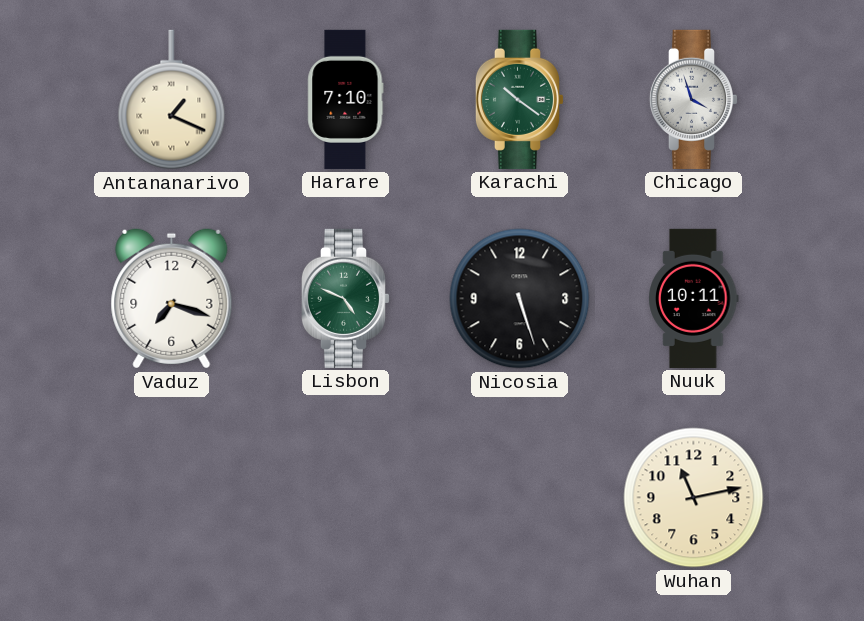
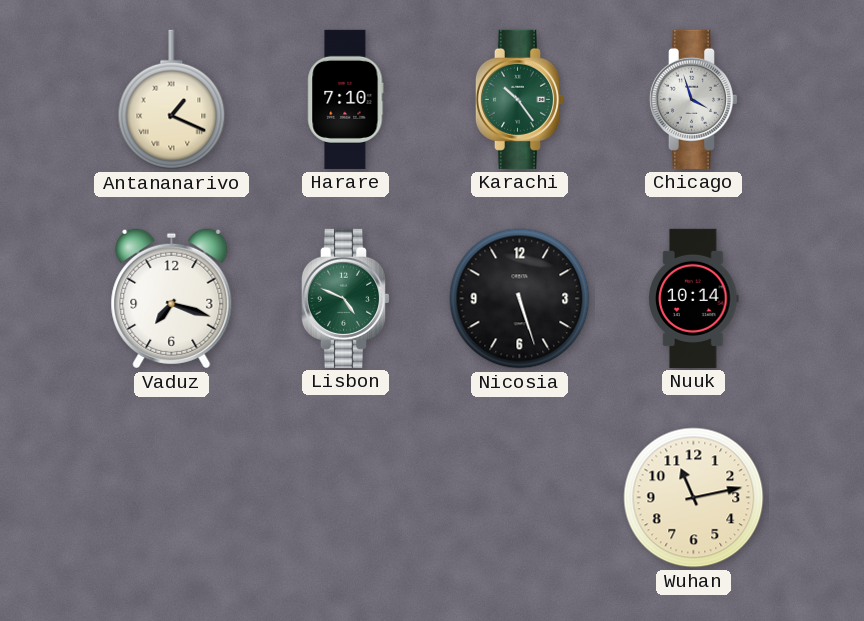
Karachi: 10:21 -> 10:24 (519, 99)
Nuuk: 10:11 -> 10:14 (694, 298)
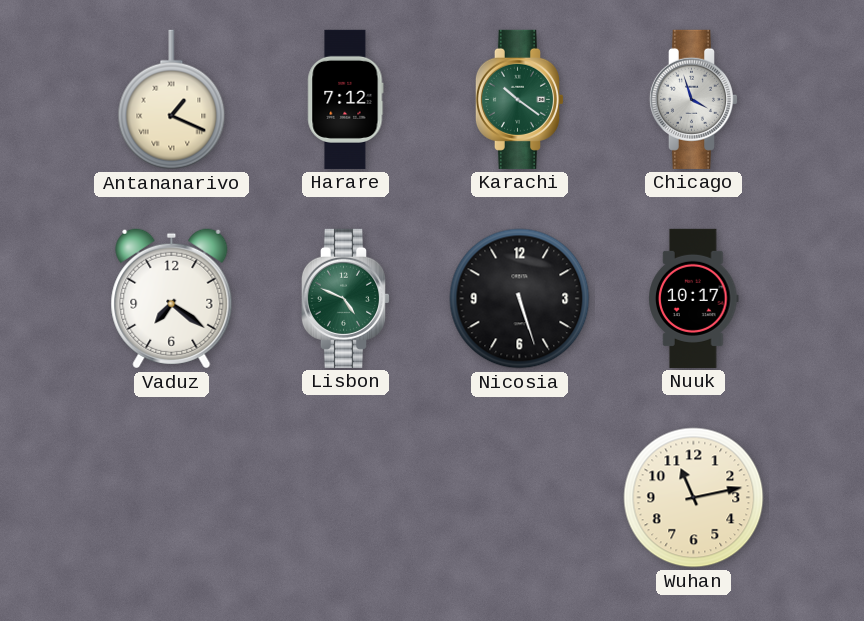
Harare: 7:10 -> 7:12 (346, 99)
Karachi: 10:24 -> 10:21 (519, 99)
Vaduz: 7:18 -> 7:21 (172, 299)
Nuuk: 10:14 -> 10:17 (694, 298)
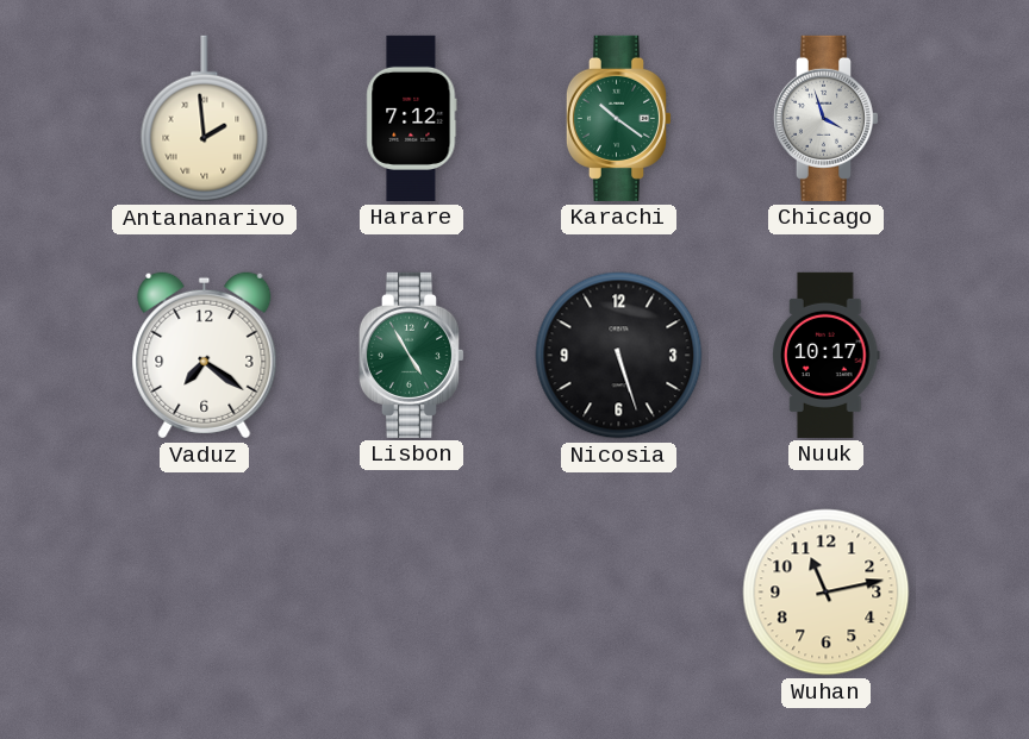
Antananarivo: 1:19 -> 1:59 (205, 119)
Lisbon: 4:49 -> 4:55 (411, 355)
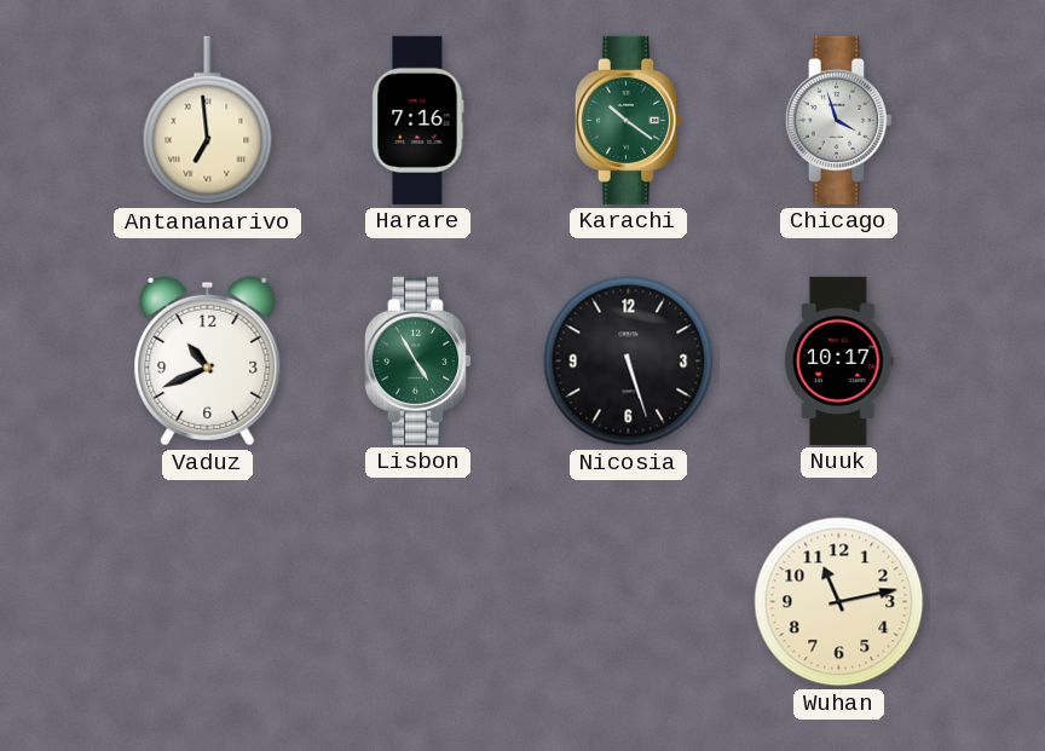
Antananarivo: 1:59 -> 6:59 (208, 121)
Harare: 7:12 -> 7:16 (418, 120)
Vaduz: 7:21 -> 10:41 (208, 362)
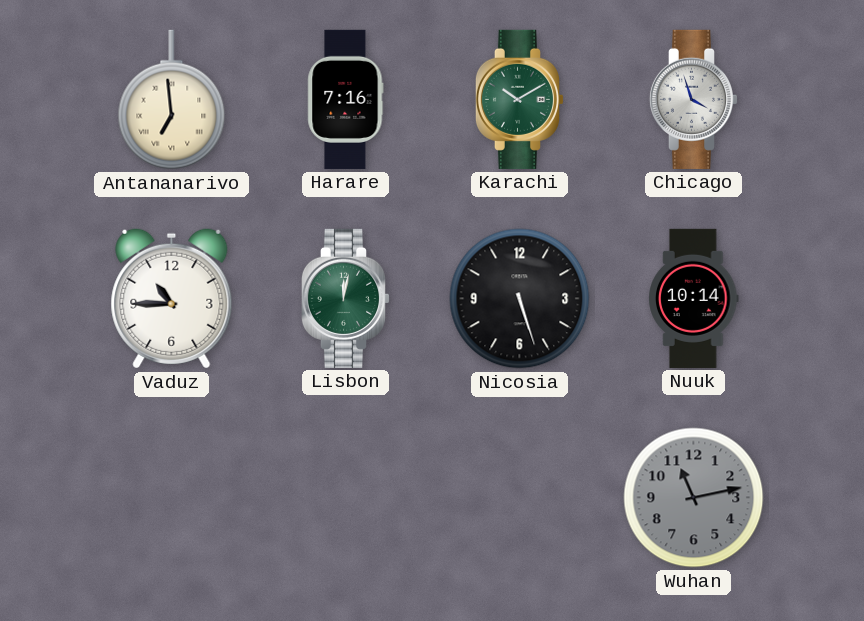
Karachi: 10:21 -> 10:10 (519, 99)
Vaduz: 10:41 -> 10:45 (172, 299)
Lisbon: 4:55 -> 12:02 (345, 298)
Nuuk: 10:17 -> 10:14 (694, 298)
Wuhan dial: cream -> grey (694, 498)
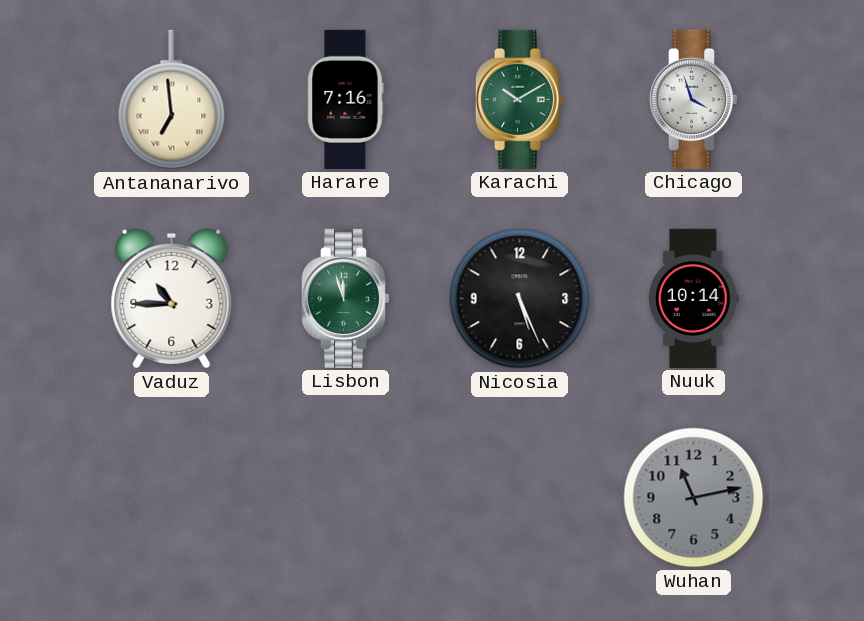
Lisbon: 12:02 -> 11:57 (345, 298)
Nicosia: 5:27 -> 5:26 (520, 299)
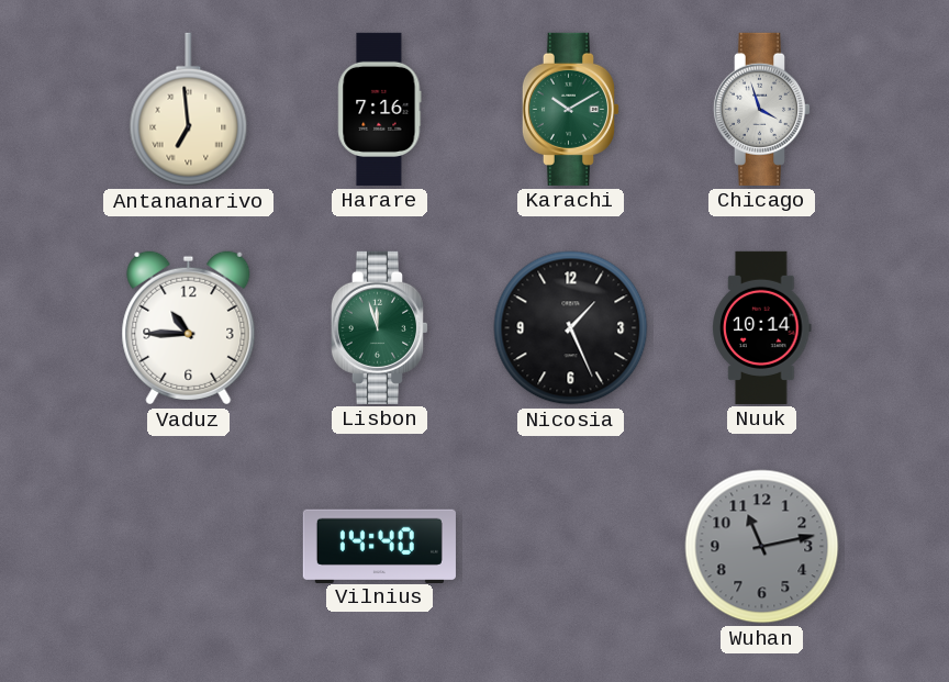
Nicosia: 5:26 -> 1:26 (571, 328)
Vilnius: none -> 14:40 (379, 546)
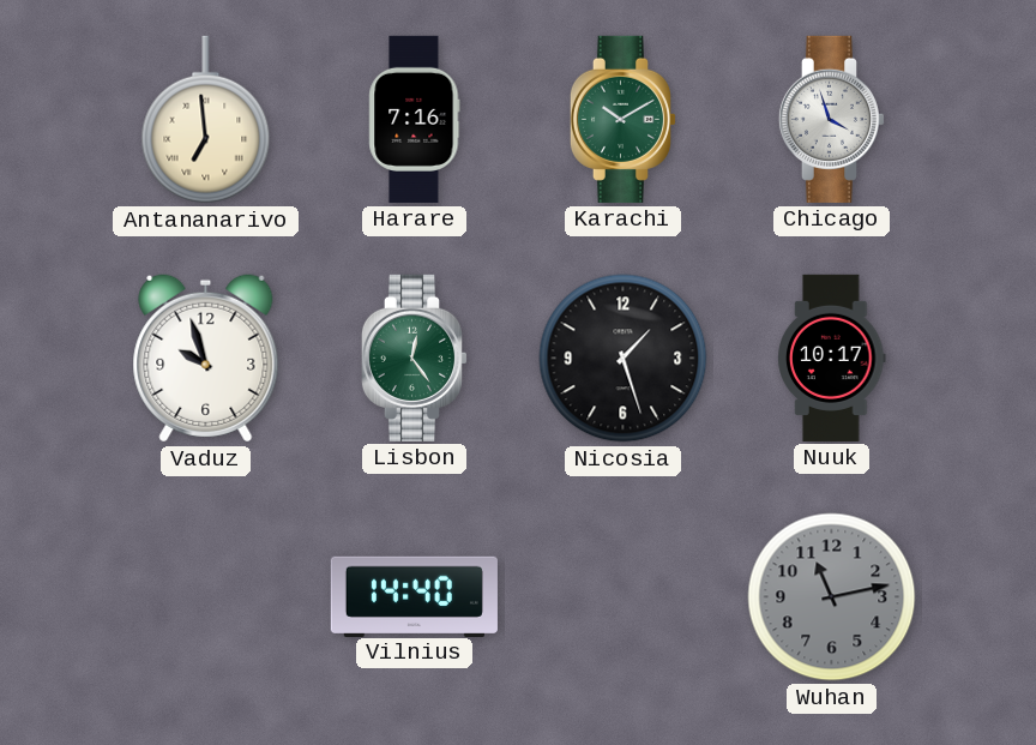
Vaduz: 10:45 -> 9:57 (206, 359)
Lisbon: 11:57 -> 12:24 (414, 358)
Nicosia: 1:26 -> 1:27 (624, 359)
Nuuk: 10:14 -> 10:17 (832, 358)
